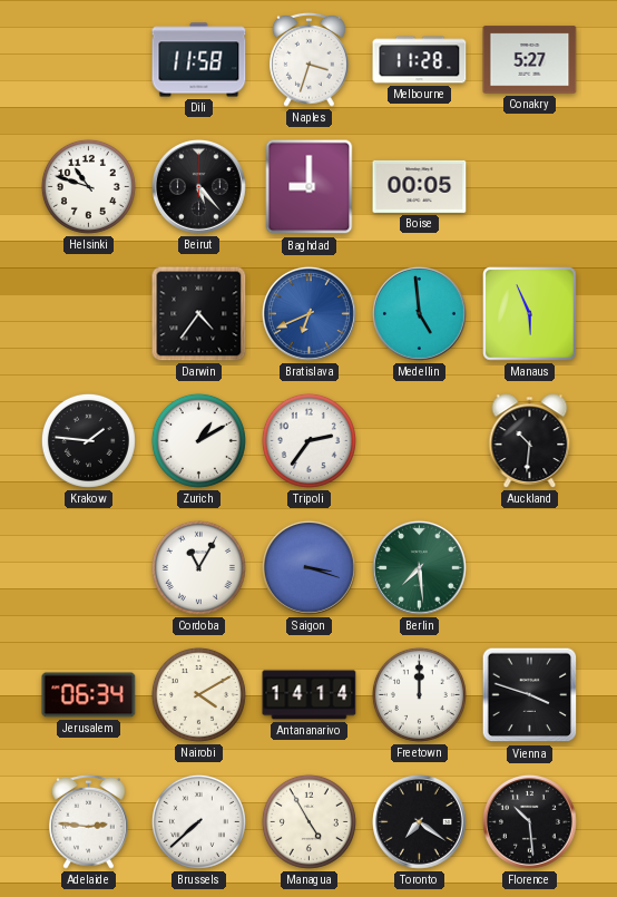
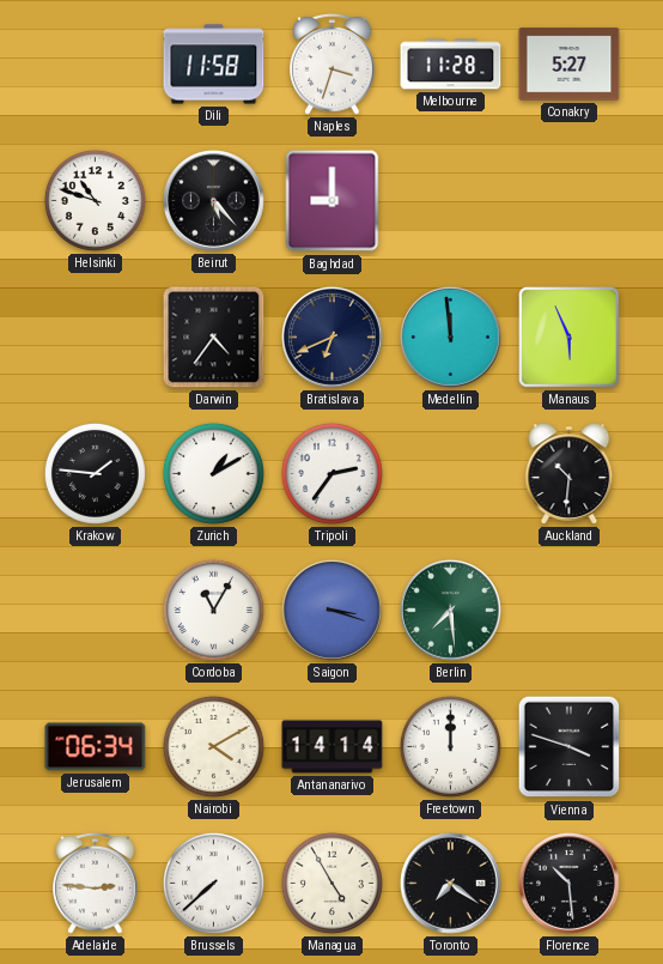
Boise: 00:05 -> none (420, 186)
Bratislava dial: blue -> navy (333, 338)
Medellin: 4:59 -> 11:59 (451, 338)
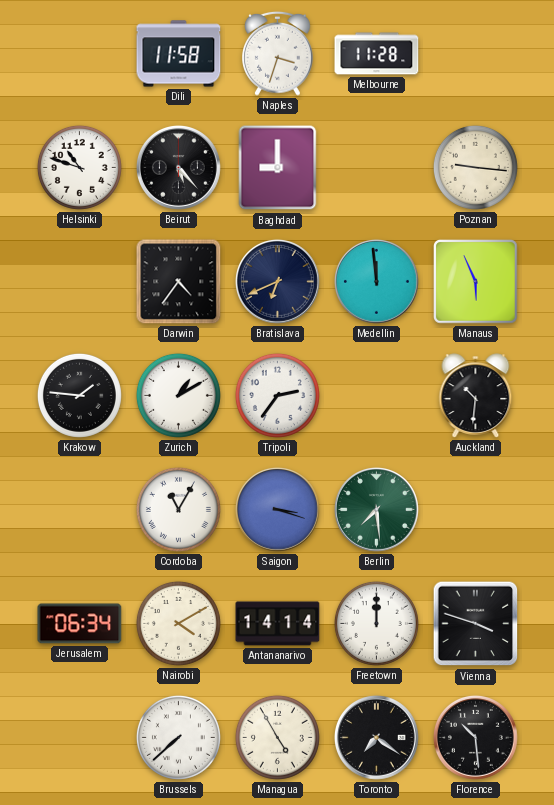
Conakry: 5:27 -> none (570, 65)
Poznan: none -> 9:16 (475, 167)
Adelaide: 2:46 -> none (96, 883)
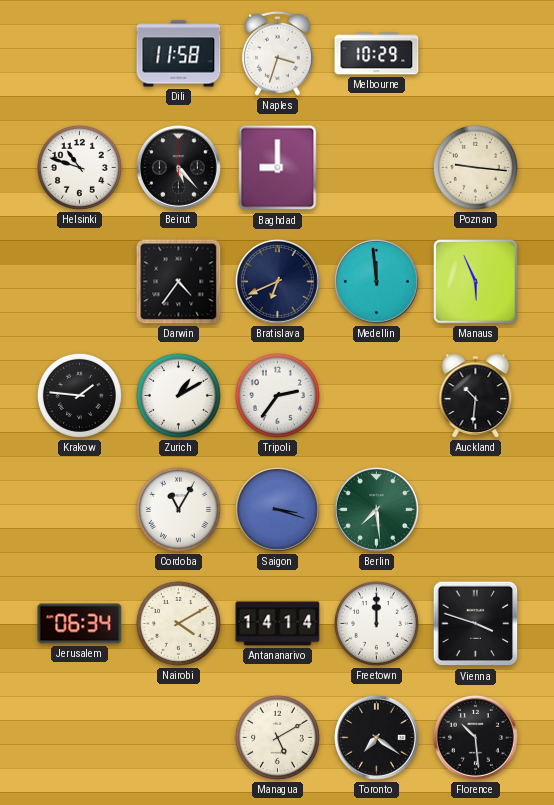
Melbourne: 11:28 -> 10:29 (377, 54)
Brussels: 7:38 -> none (178, 737)
Managua: 4:55 -> 5:10 (277, 737)
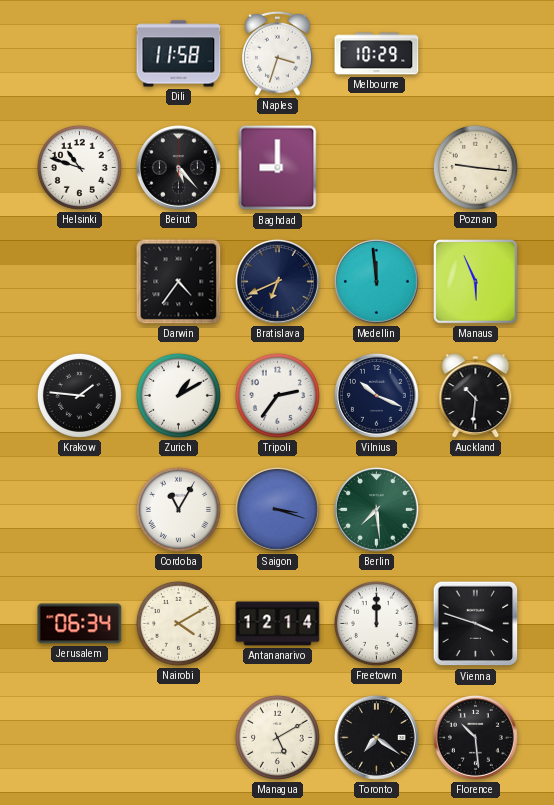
Vilnius: none -> 10:19 (377, 396)
Antananarivo: 14:14 -> 12:14 (278, 624)
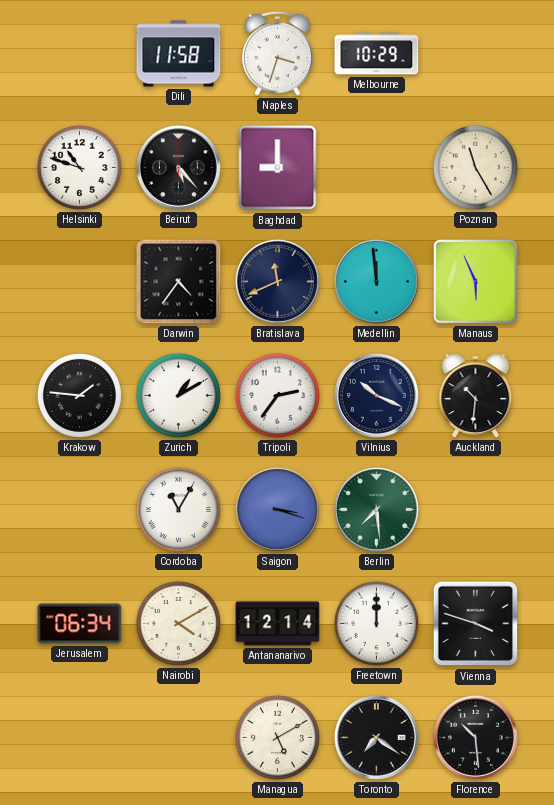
Poznan: 9:16 -> 11:25 (475, 167)
Bratislava: 6:41 -> 11:41 (278, 282)
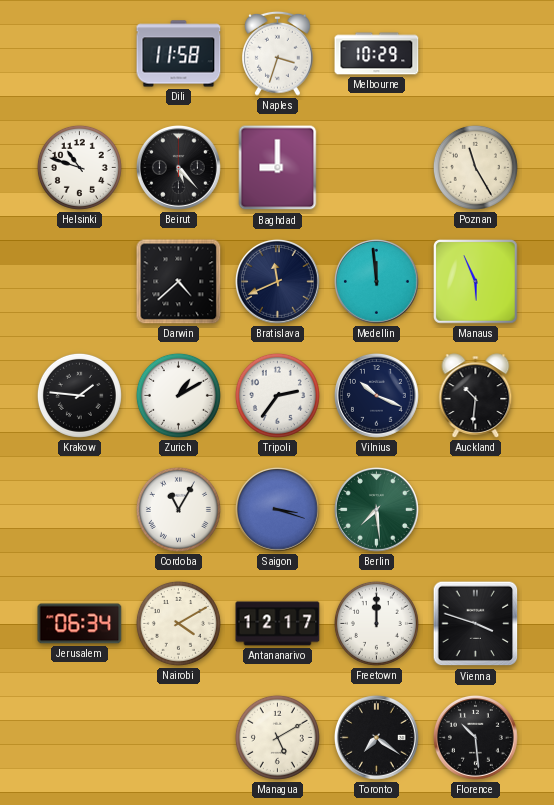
Darwin: 4:36 -> 4:38 (179, 282)
Antananarivo: 12:14 -> 12:17 (278, 624)
